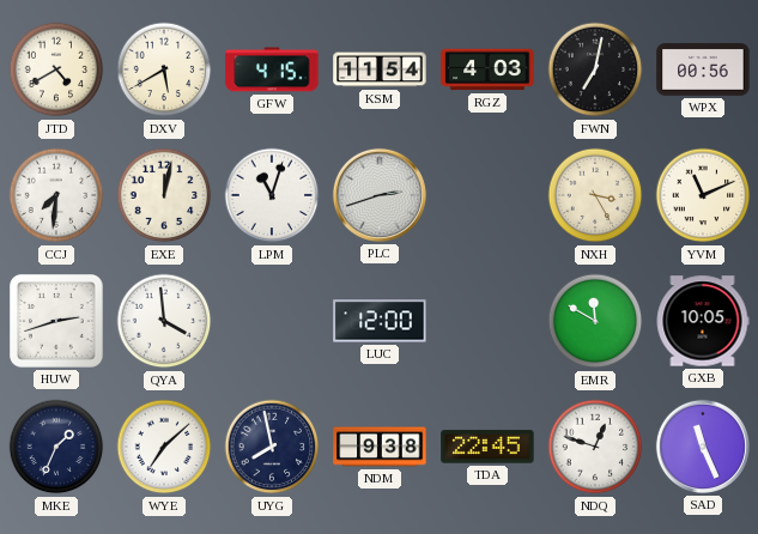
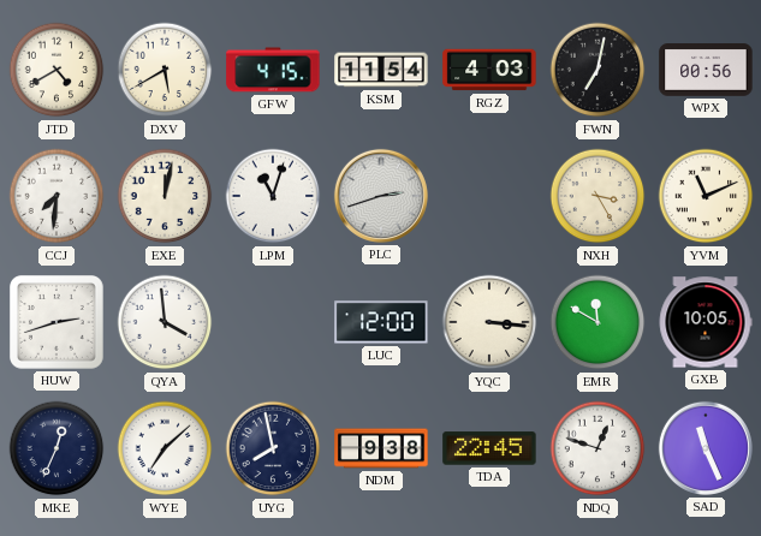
YQC: none -> 3:16 (489, 322)
MKE: 1:34 -> 12:34 (57, 448)
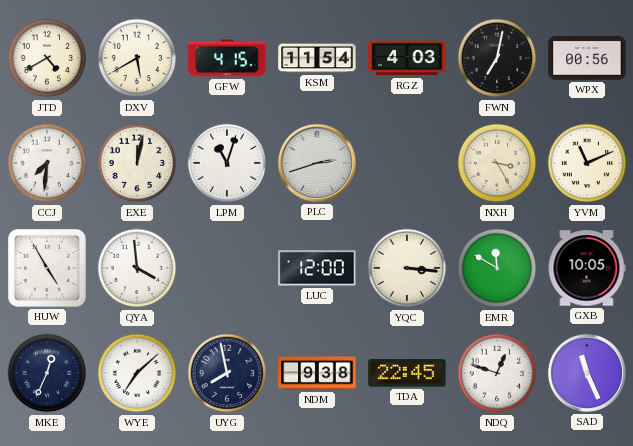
HUW: 2:42 -> 4:55 (48, 269)
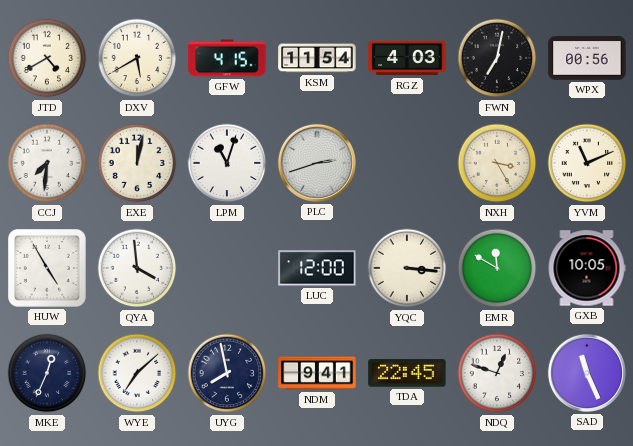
NDM: 9:38 -> 9:41 (317, 373)
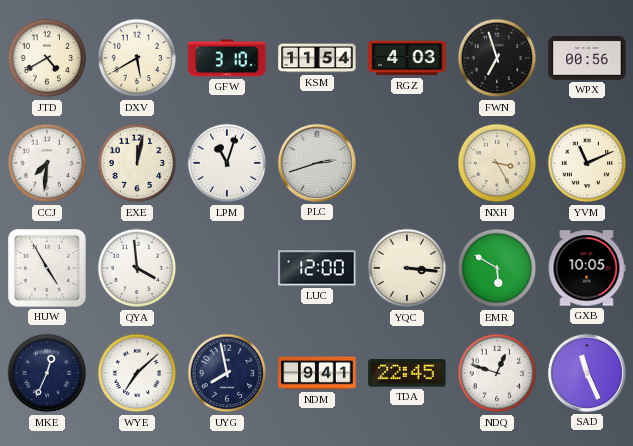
GFW: 4:15 -> 3:10 (227, 58)
FWN: 7:02 -> 6:57 (497, 58)
EMR: 11:50 -> 5:50 (497, 268)
